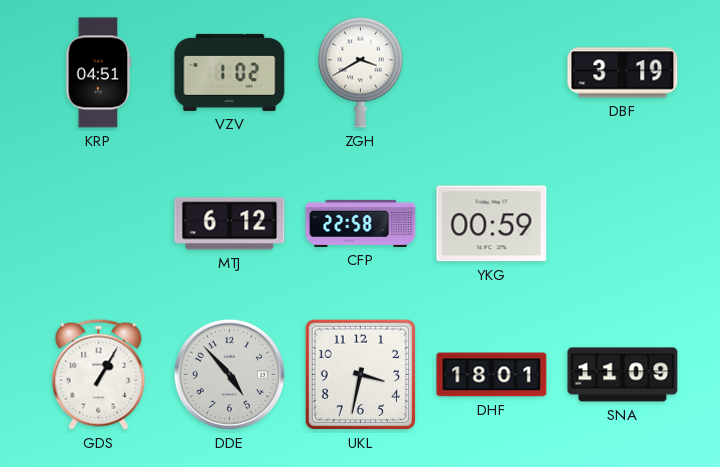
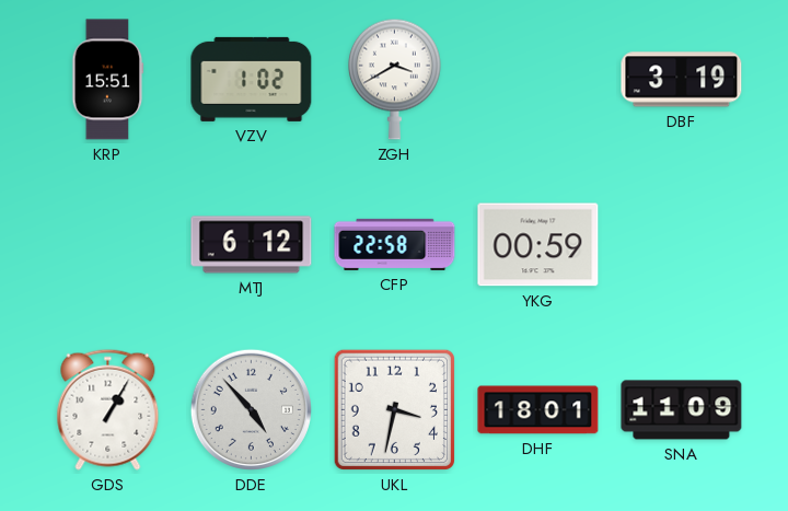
KRP: 04:51 -> 15:51 (108, 80)
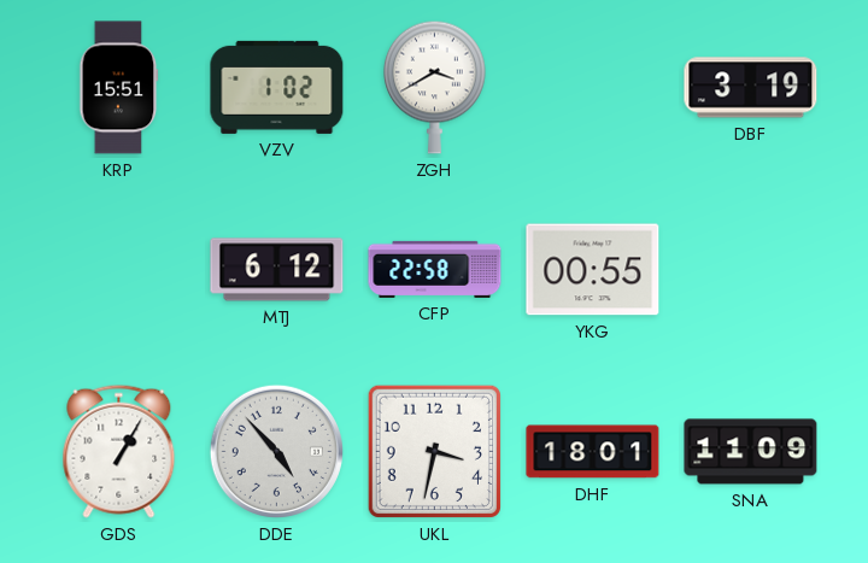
YKG: 00:59 -> 00:55 (593, 270)
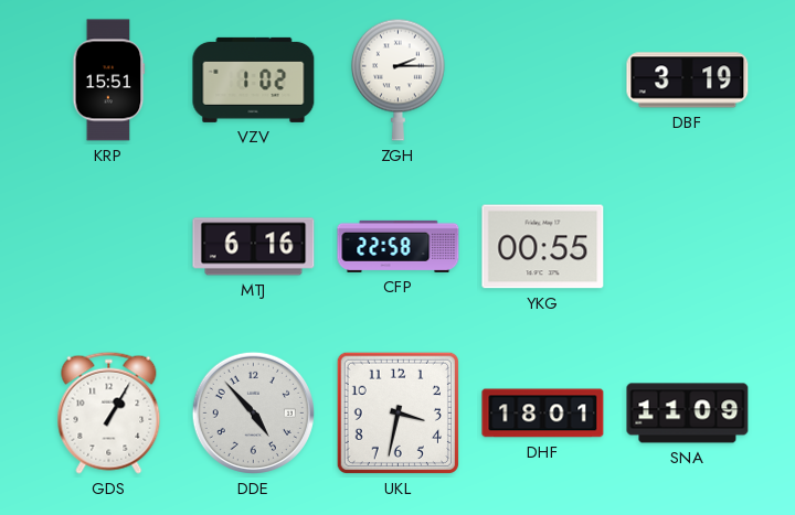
ZGH: 3:40 -> 2:15 (399, 79)
MTJ: 6:12 -> 6:16 (254, 247)
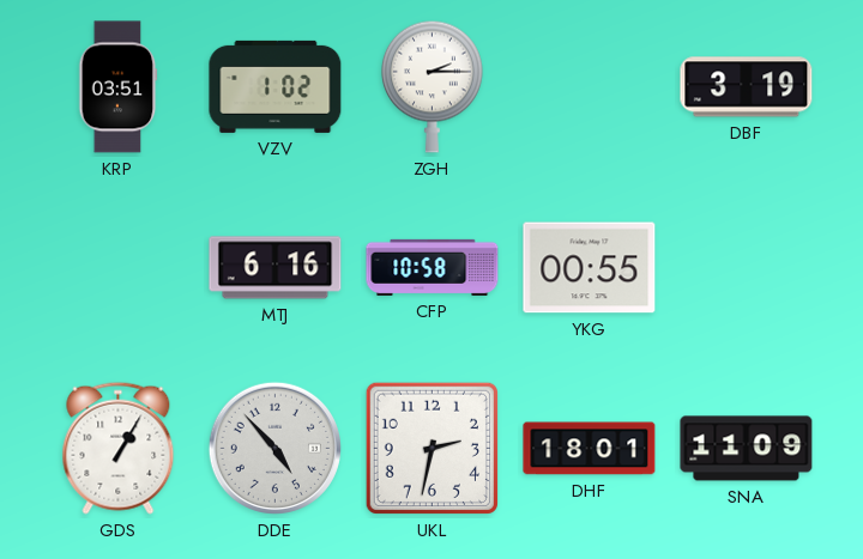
KRP: 15:51 -> 03:51 (119, 87)
CFP: 22:58 -> 10:58 (433, 267)
UKL: 3:32 -> 2:32 (431, 448)
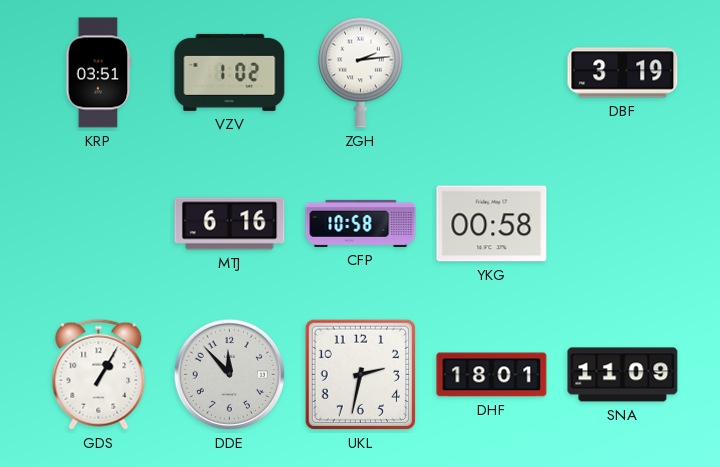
ZGH: 2:15 -> 2:14 (361, 72)
YKG: 00:55 -> 00:58 (492, 224)
DDE: 4:53 -> 11:53 (229, 374)
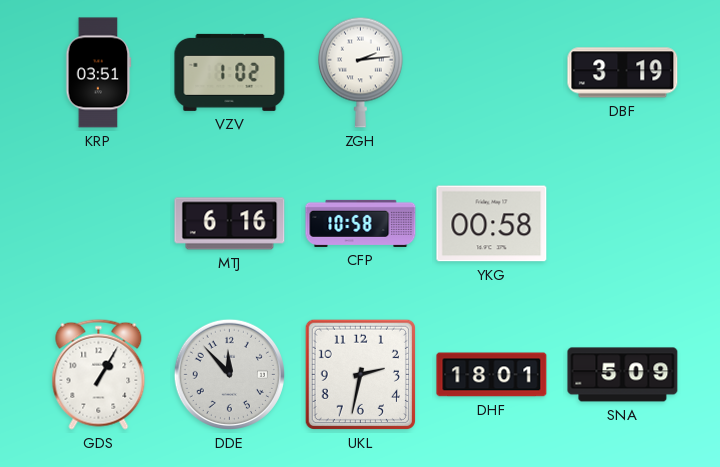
SNA: 11:09 -> 5:09 (623, 375)
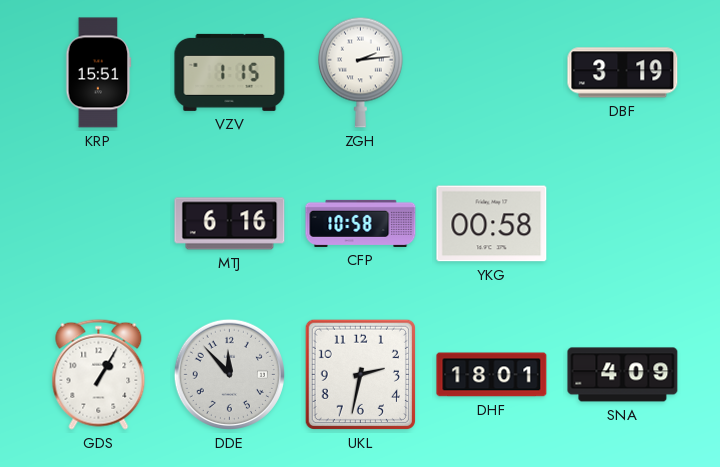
KRP: 03:51 -> 15:51 (99, 73)
VZV: 1:02 -> 1:15 (230, 72)
SNA: 5:09 -> 4:09 (623, 375)
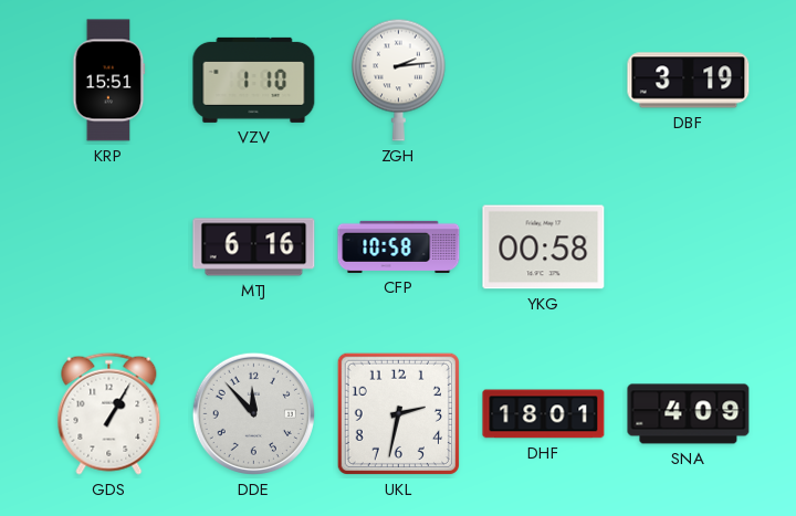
VZV: 1:15 -> 1:10 (254, 80)
